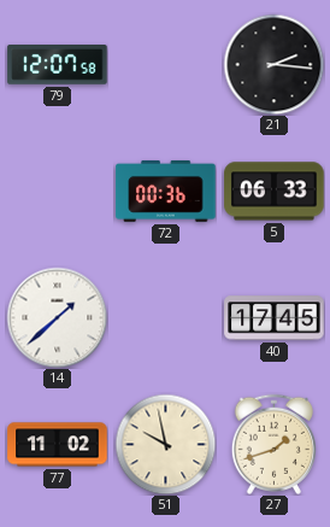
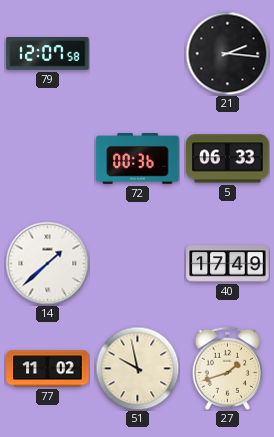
40: 17:45 -> 17:49 (228, 264)
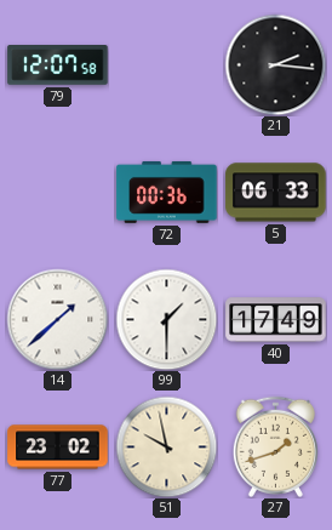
99: none -> 1:30 (166, 319)
77: 11:02 -> 23:02 (58, 448)
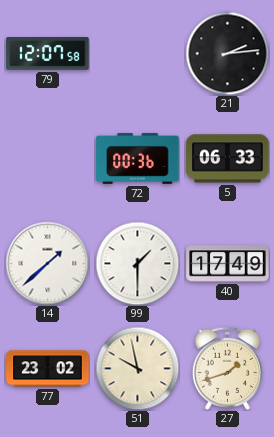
21: 2:16 -> 2:14 (227, 53)
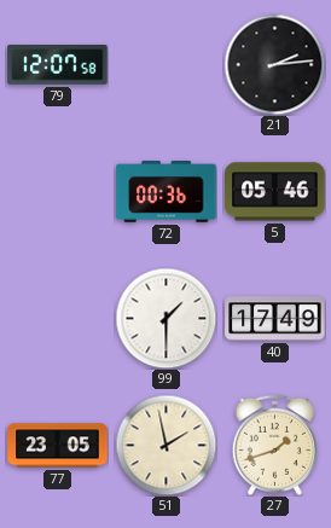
5: 06:33 -> 05:46 (275, 192)
14: 1:38 -> none (47, 263)
77: 23:02 -> 23:05 (58, 446)
51: 9:58 -> 1:58 (165, 445)
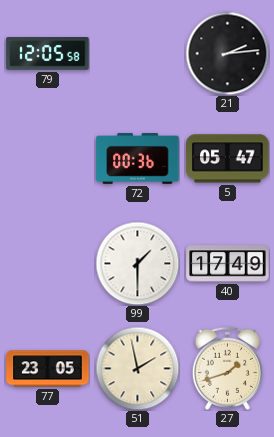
79: 12:07 -> 12:05 (48, 54)
5: 05:46 -> 05:47 (228, 159)
